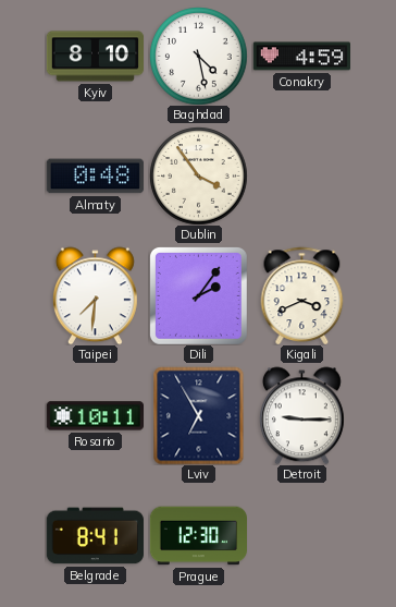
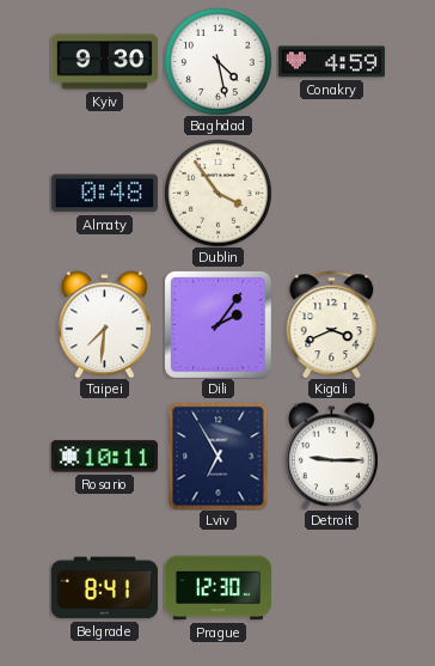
Kyiv: 8:10 -> 9:30 (104, 62)
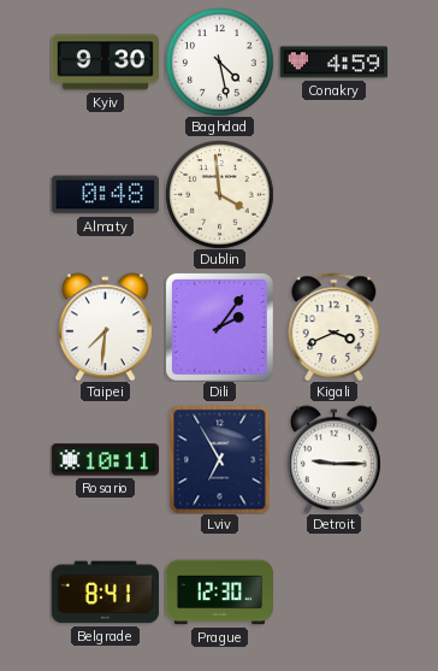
Dublin: 3:54 -> 3:59 (219, 194)
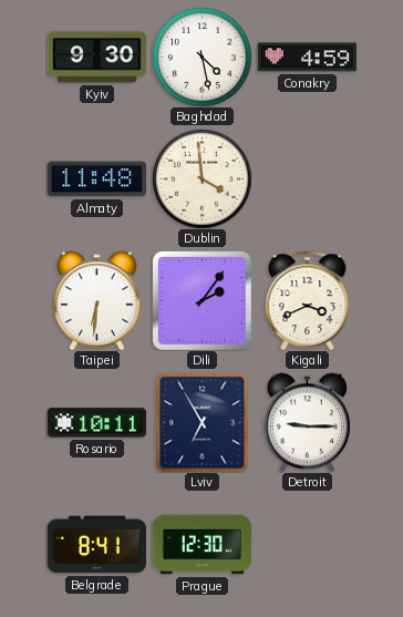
Almaty: 0:48 -> 11:48 (96, 179)
Taipei: 7:31 -> 6:31 (96, 300)
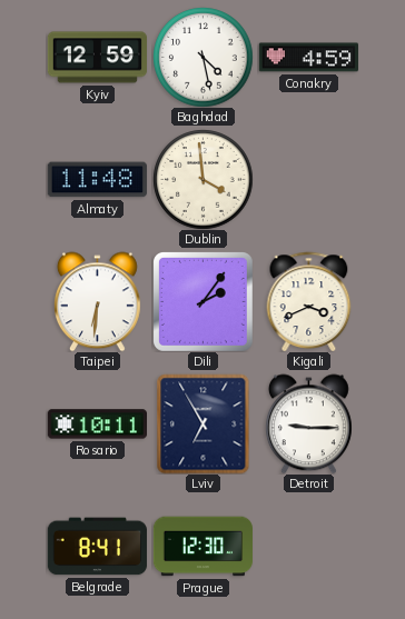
Kyiv: 9:30 -> 12:59 (97, 58)
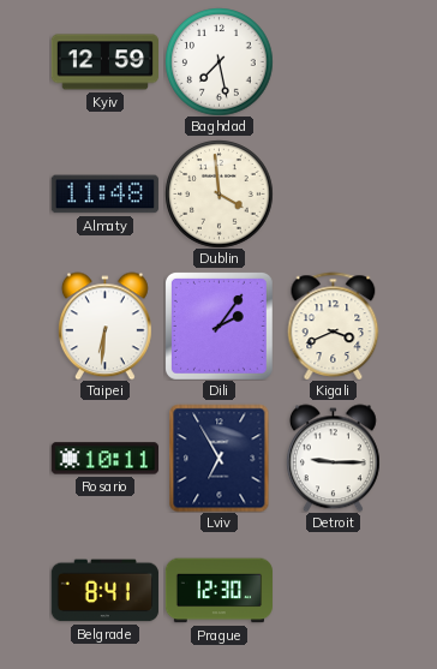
Baghdad: 4:28 -> 7:28 (218, 61)
Conakry: 4:59 -> none (308, 58)
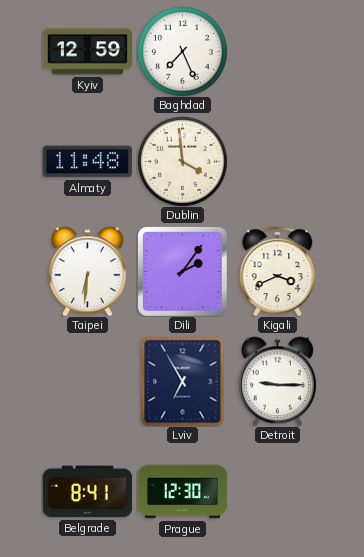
Baghdad: 7:28 -> 7:26 (182, 51)
Rosario: 10:11 -> none (104, 459)
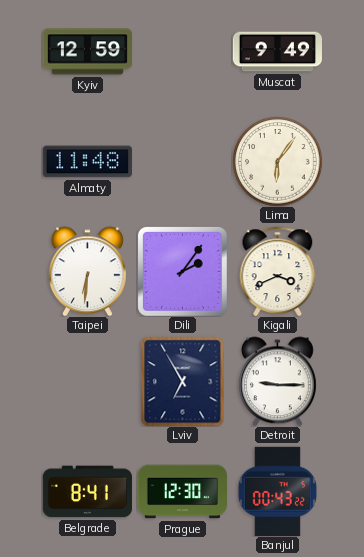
Baghdad: 7:26 -> none (182, 51)
Muscat: none -> 9:49 (277, 52)
Dublin: 3:59 -> none (182, 161)
Lima: none -> 6:06 (277, 161)
Banjul: none -> 00:43 (277, 491)
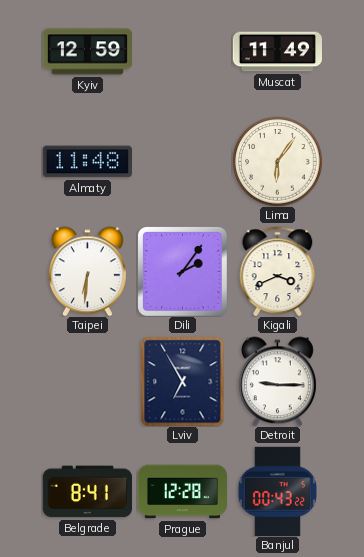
Muscat: 9:49 -> 11:49 (277, 52)
Prague: 12:30 -> 12:28 (182, 492)
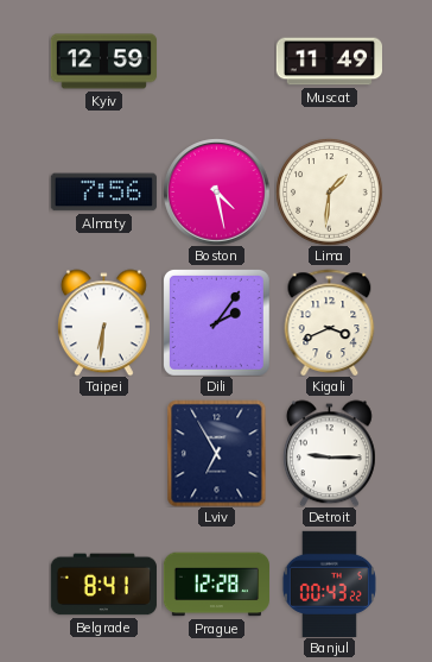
Almaty: 11:48 -> 7:56 (103, 193)
Boston: none -> 4:28 (216, 191)
Lima: 6:06 -> 1:31 (329, 191)
